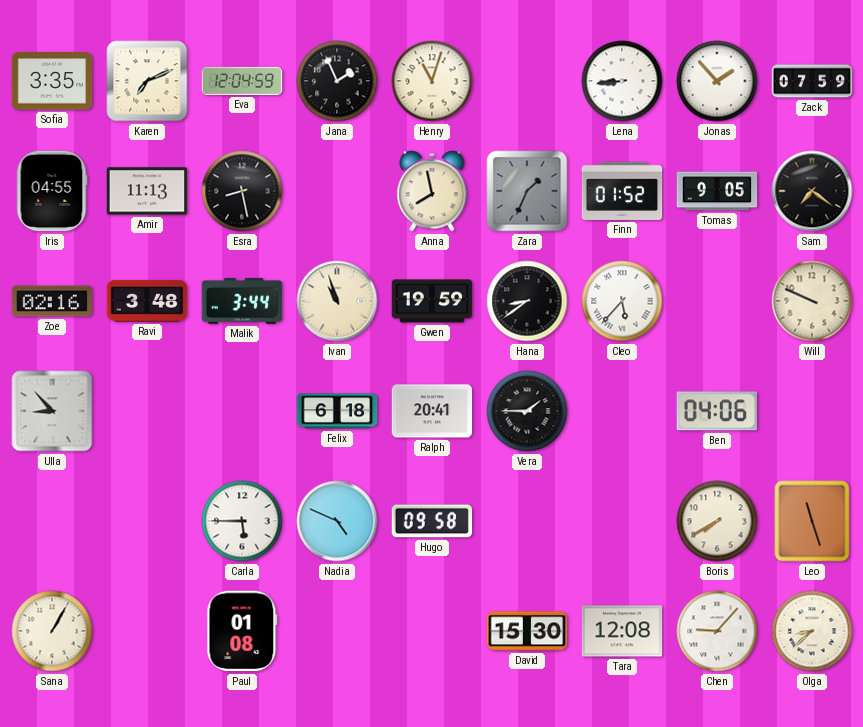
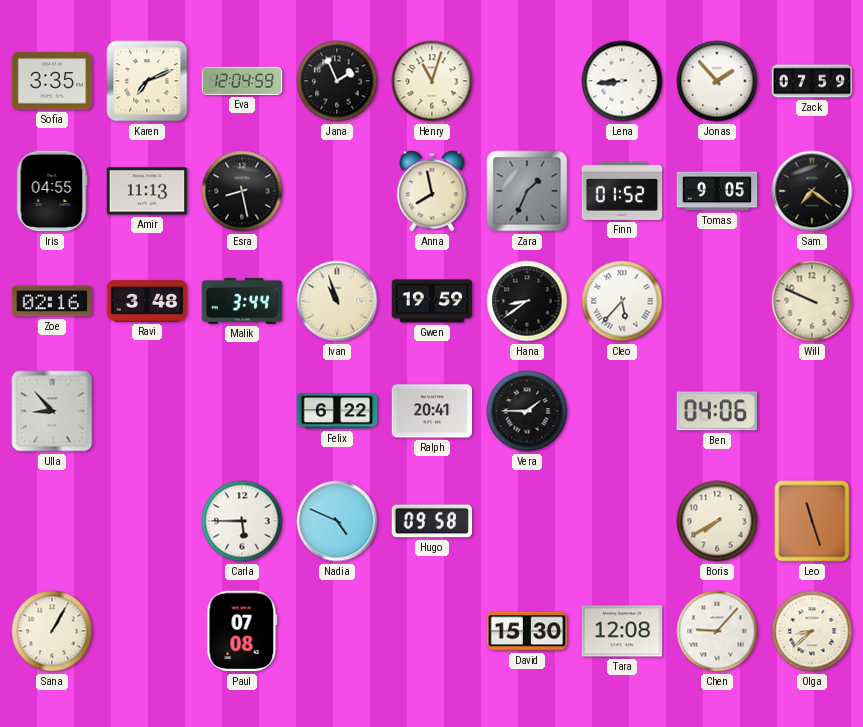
Felix: 6:18 -> 6:22 (337, 411)
Paul: 01:08 -> 07:08 (242, 631)
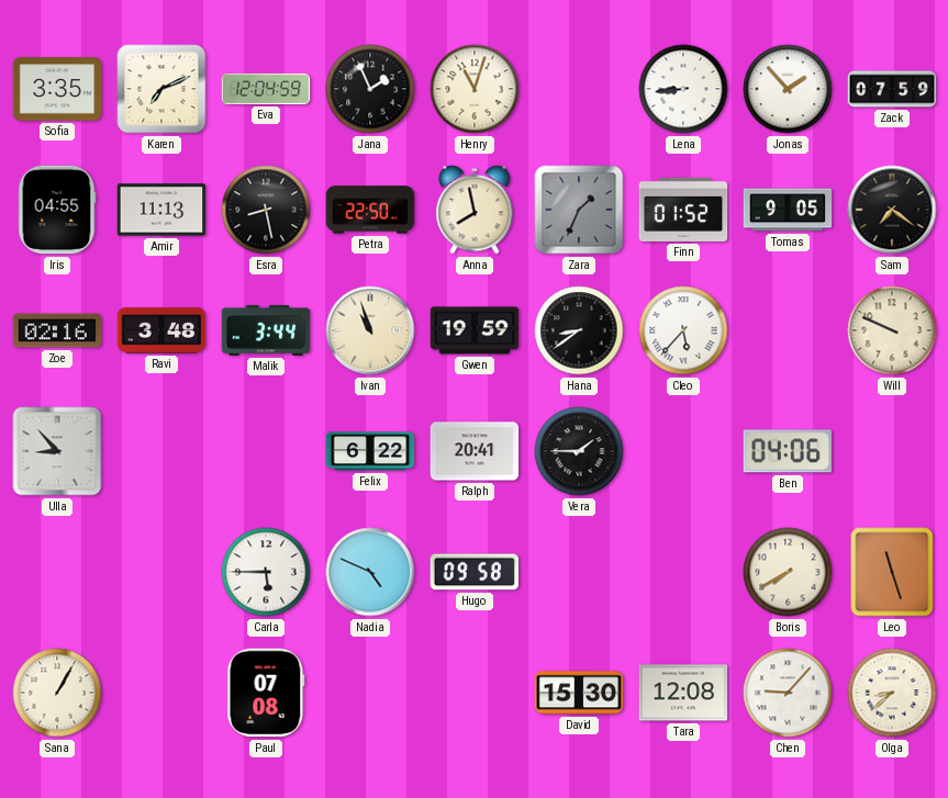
Petra: none -> 22:50 (370, 210)
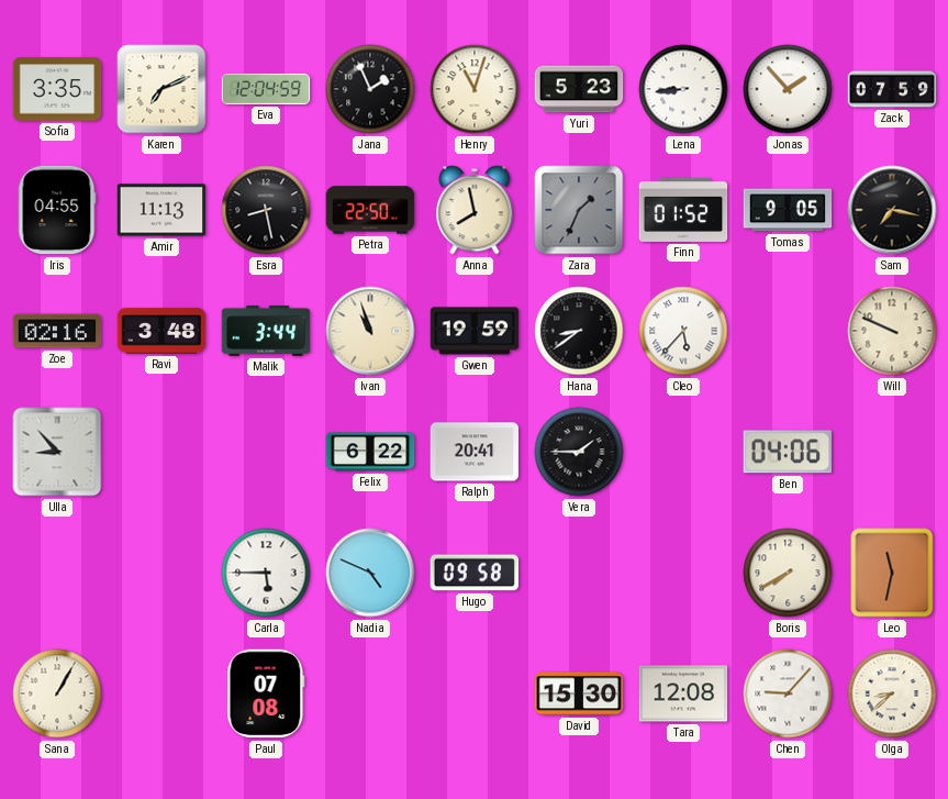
Yuri: none -> 5:23 (579, 89)
Sam: 7:21 -> 7:17 (892, 210)
Leo: 11:27 -> 11:32 (892, 573)
